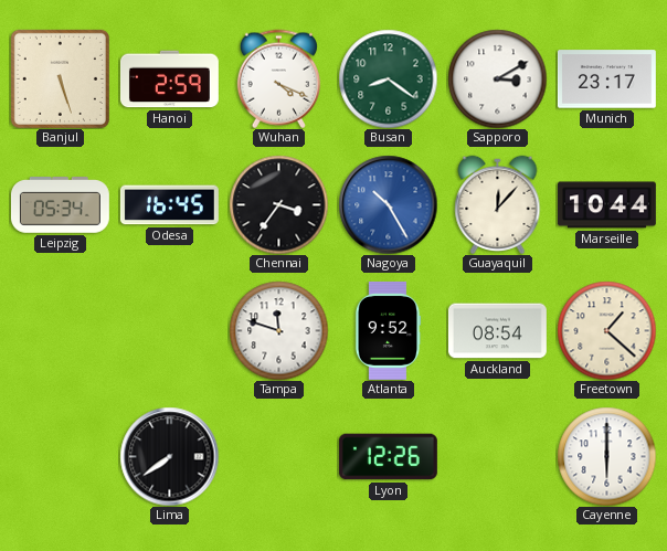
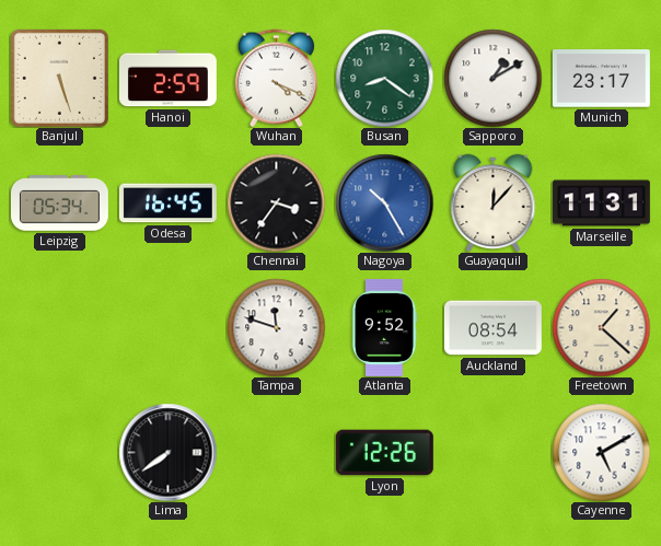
Sapporo: 3:10 -> 1:10 (492, 78)
Marseille: 10:44 -> 11:31 (601, 204)
Cayenne: 6:00 -> 5:10 (601, 452)
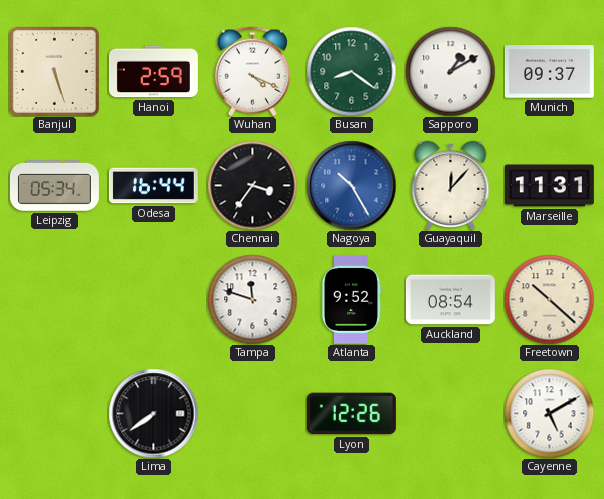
Munich: 23:17 -> 09:37 (549, 72)
Odesa: 16:45 -> 16:44 (153, 186)
Freetown: 1:22 -> 10:22 (549, 299)
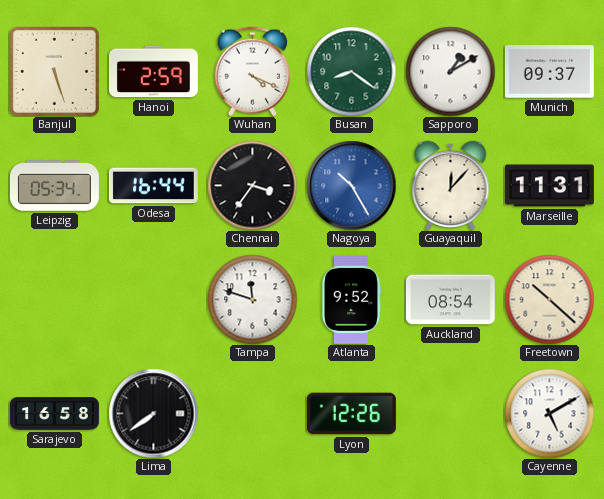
Sarajevo: none -> 16:58 (54, 414)
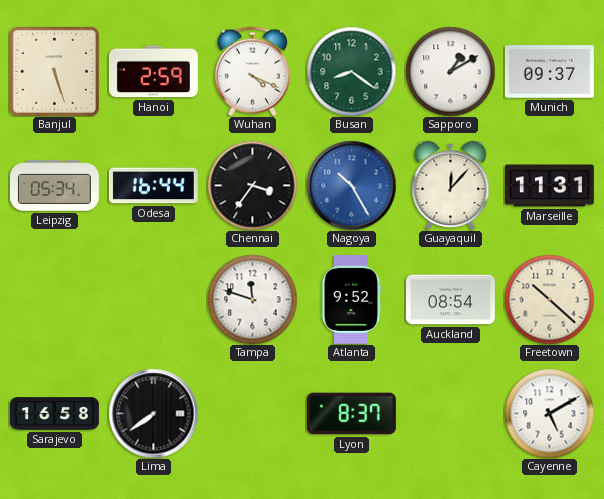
Lyon: 12:26 -> 8:37 (351, 414)
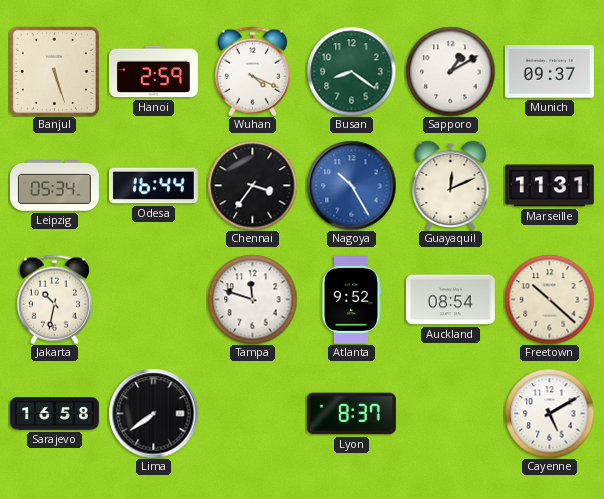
Guayaquil: 12:07 -> 12:11 (451, 185)
Jakarta: none -> 10:32 (54, 299)
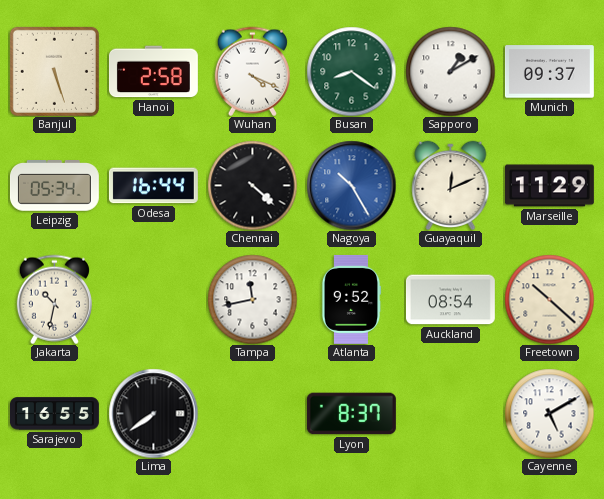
Hanoi: 2:59 -> 2:58 (153, 72)
Chennai: 3:36 -> 4:22 (252, 185)
Marseille: 11:31 -> 11:29 (549, 186)
Tampa: 11:48 -> 11:43 (252, 299)
Sarajevo: 16:58 -> 16:55 (54, 414)
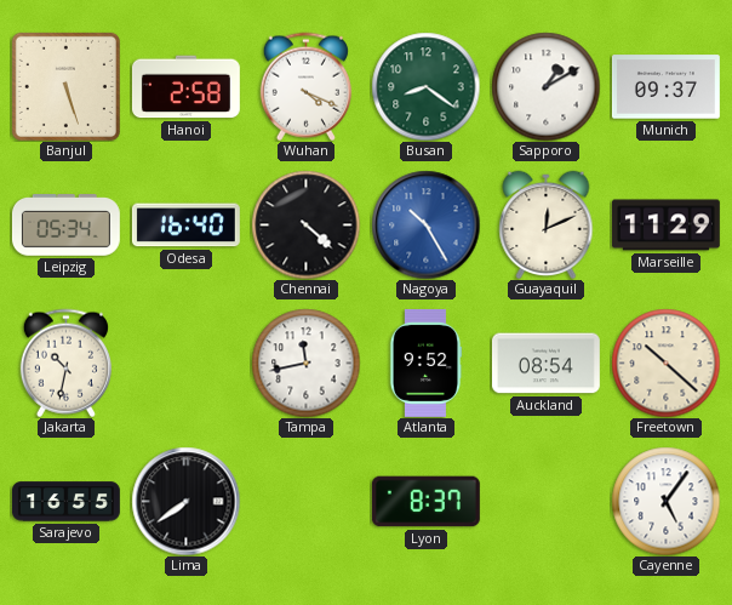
Odesa: 16:44 -> 16:40 (185, 226)
Cayenne: 5:10 -> 5:06 (665, 501)
